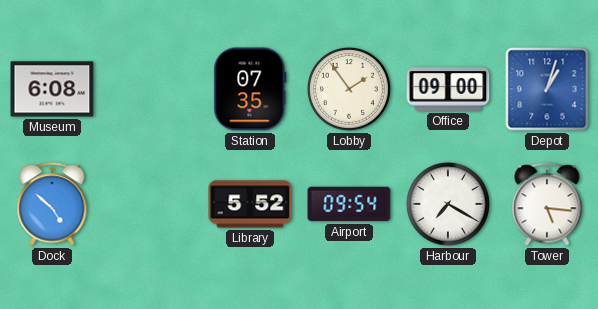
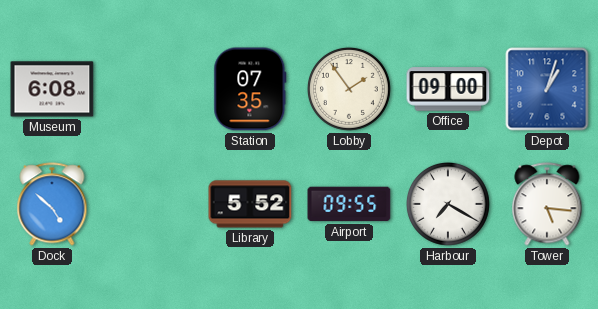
Airport: 09:54 -> 09:55 (349, 204)
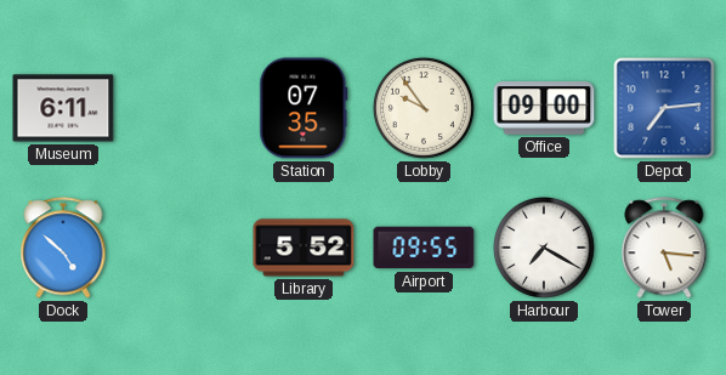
Museum: 6:08 -> 6:11 (63, 108)
Lobby: 1:54 -> 9:54 (424, 108)
Depot: 1:03 -> 7:14 (664, 108)
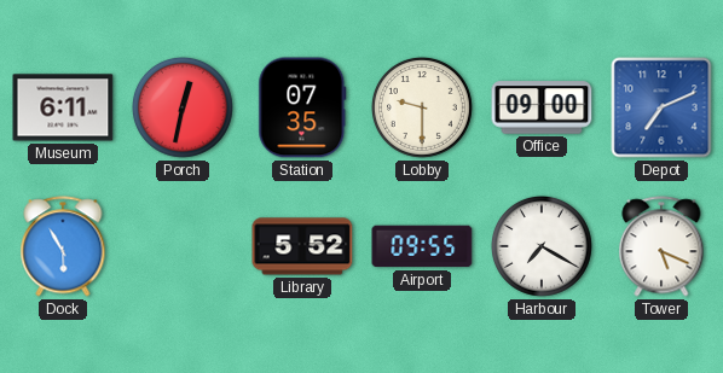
Porch: none -> 12:32 (183, 107)
Lobby: 9:54 -> 9:30 (422, 107)
Depot: 7:14 -> 7:11 (661, 107)
Dock: 4:52 -> 5:55 (63, 246)
Tower: 5:16 -> 5:19 (661, 246)
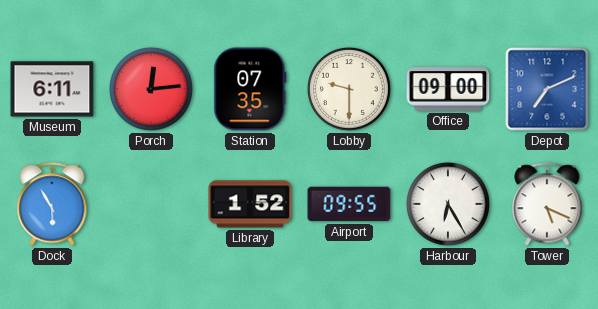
Porch: 12:32 -> 12:14 (151, 89)
Library: 5:52 -> 1:52 (250, 204)
Harbour: 7:20 -> 6:25 (448, 204)
